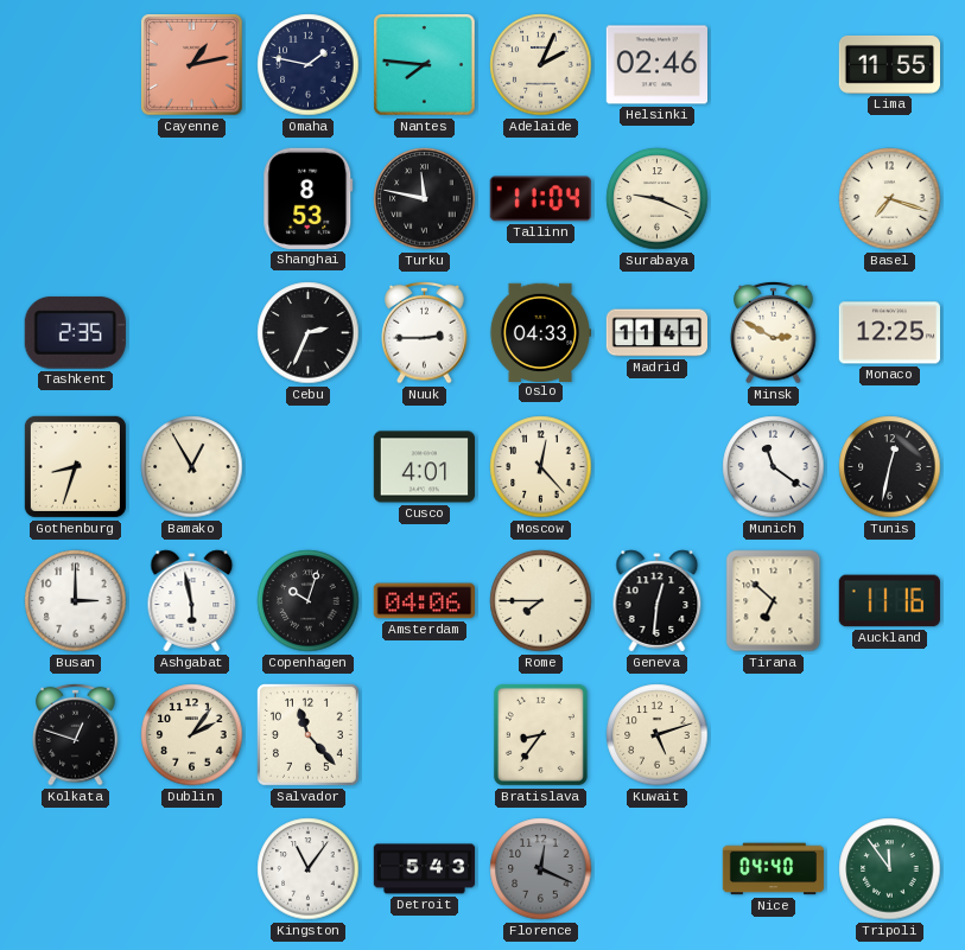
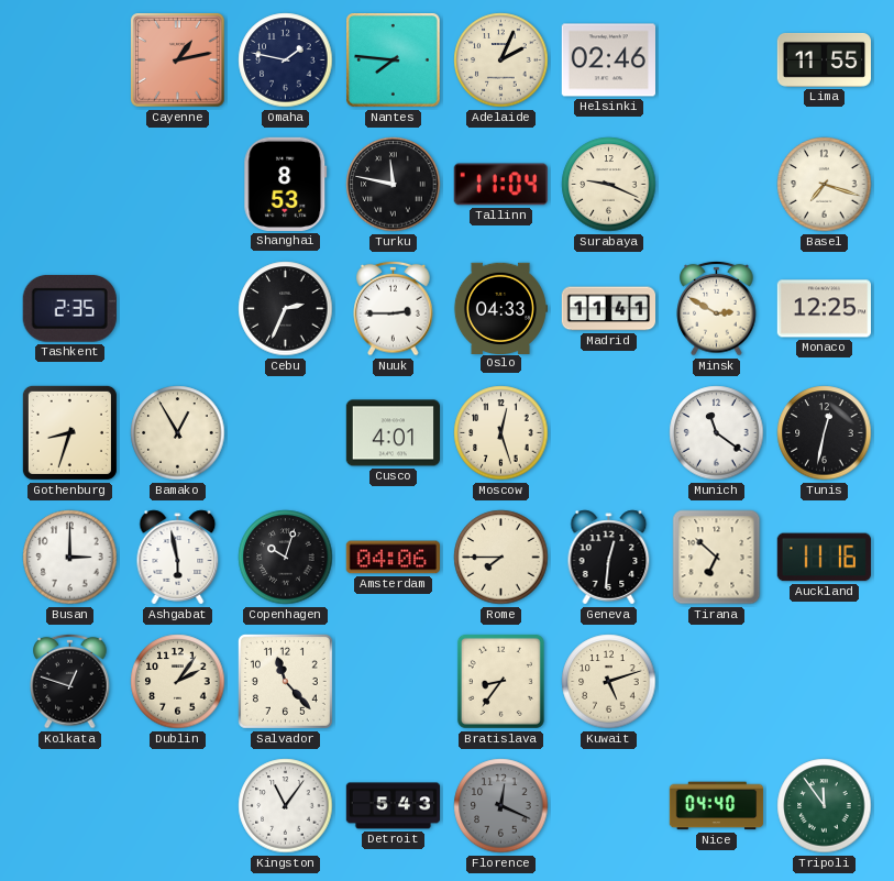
Moscow: 12:23 -> 12:27 (501, 433)
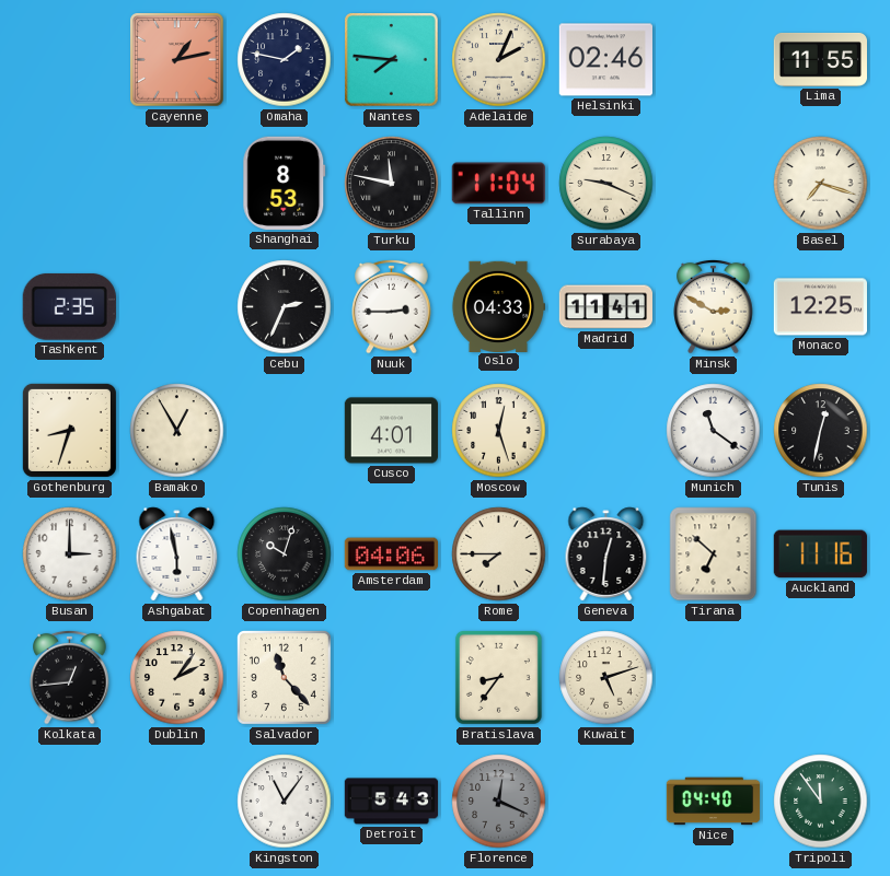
Kolkata: 12:48 -> 12:44 (70, 677)
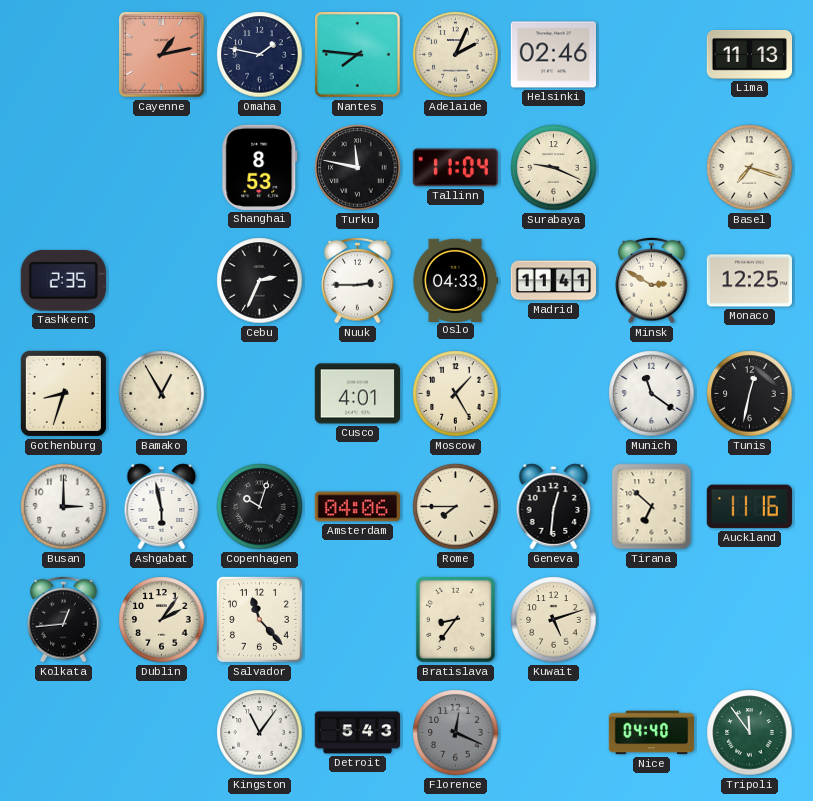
Lima: 11:55 -> 11:13 (749, 54)
Moscow: 12:27 -> 1:25 (456, 394)
